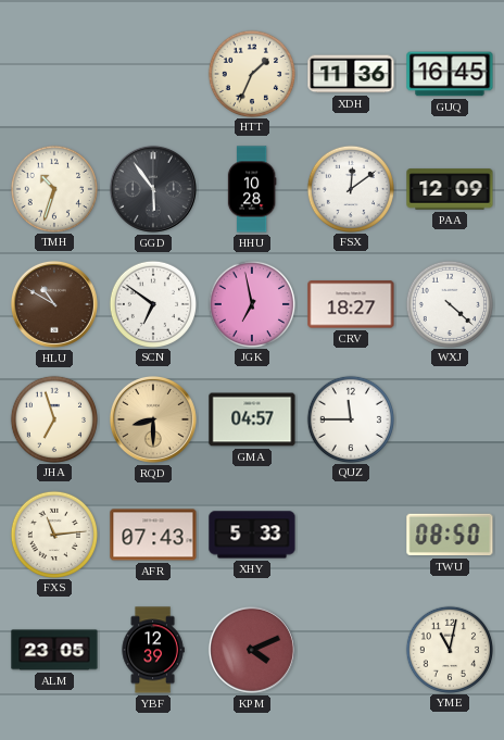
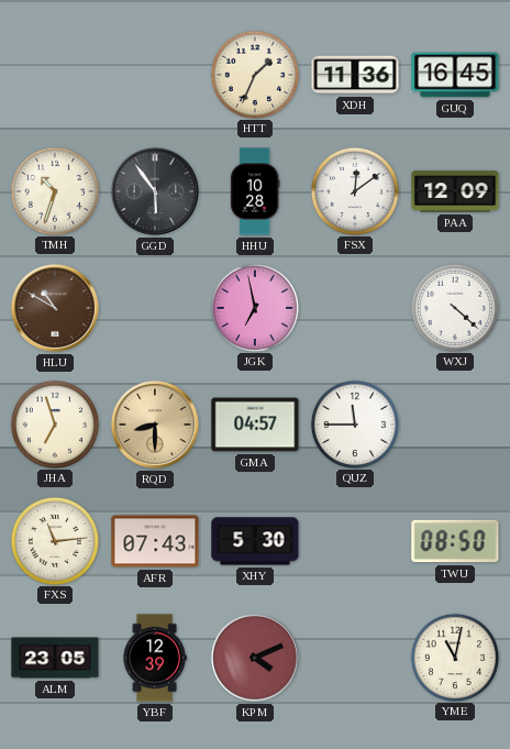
SCN: 6:51 -> none (152, 303)
CRV: 18:27 -> none (351, 304)
XHY: 5:33 -> 5:30 (255, 541)
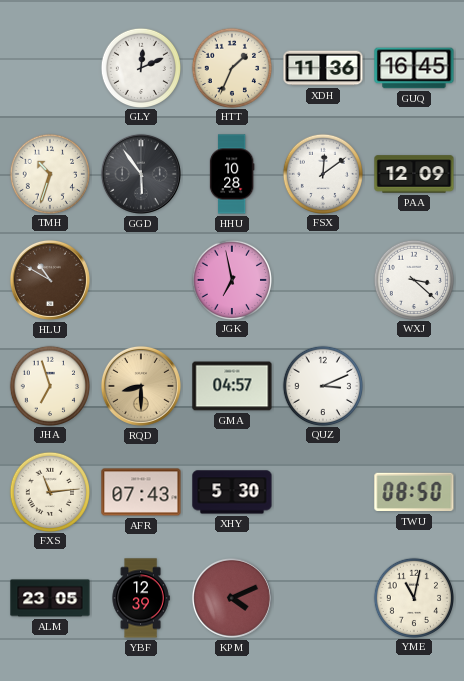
GLY: none -> 12:11 (140, 67)
WXJ: 4:22 -> 3:22 (413, 279)
QUZ: 11:45 -> 3:11 (322, 385)
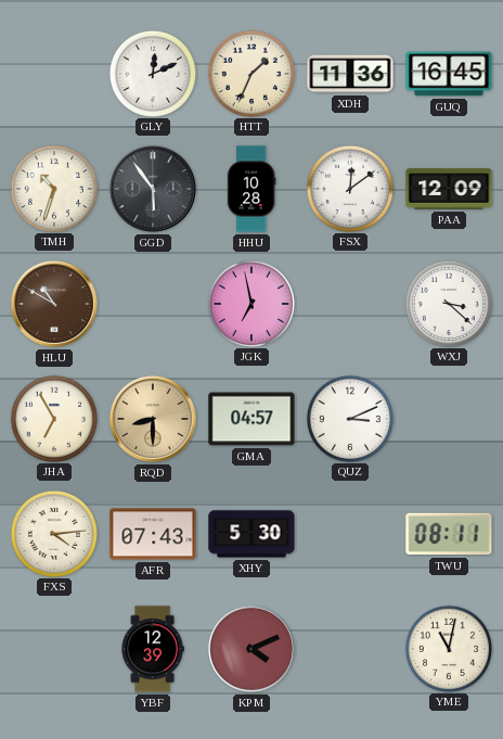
JHA: 6:57 -> 6:55 (53, 418)
FXS: 11:14 -> 4:14 (53, 533)
TWU: 08:50 -> 08:11 (449, 534)
ALM: 23:05 -> none (50, 598)
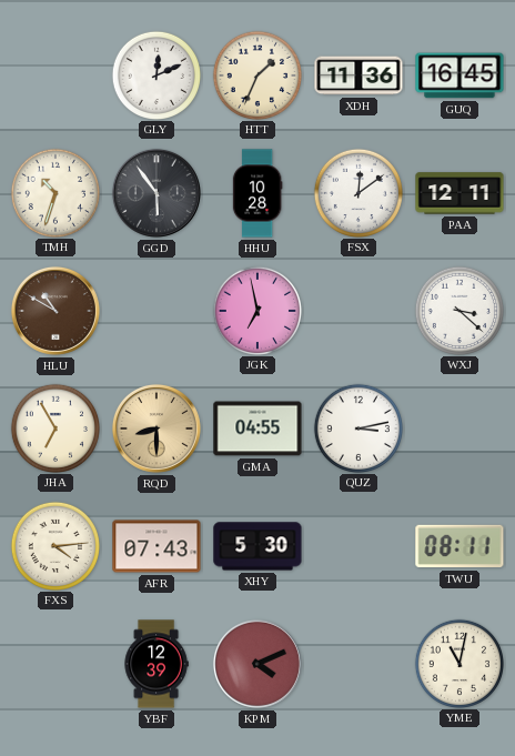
PAA: 12:09 -> 12:11 (460, 193)
GMA: 04:57 -> 04:55 (257, 429)
QUZ: 3:11 -> 3:13 (357, 427)
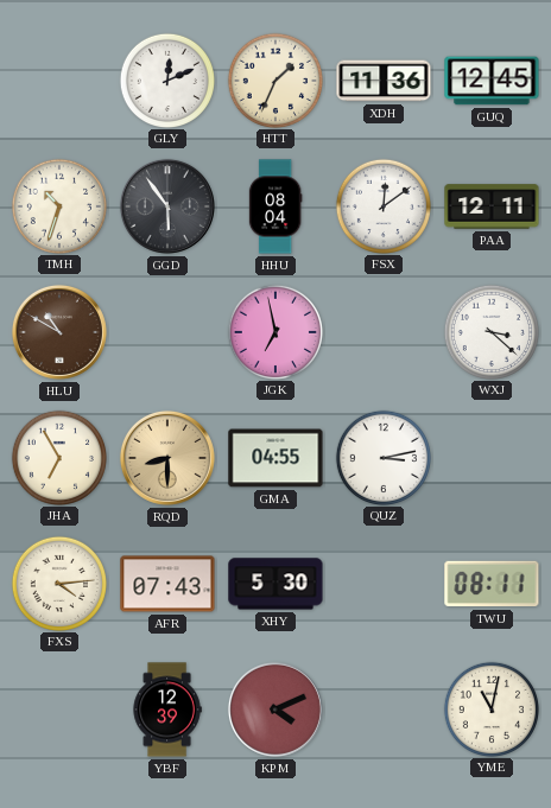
GUQ: 16:45 -> 12:45 (492, 81)
HHU: 10:28 -> 08:04 (275, 206)
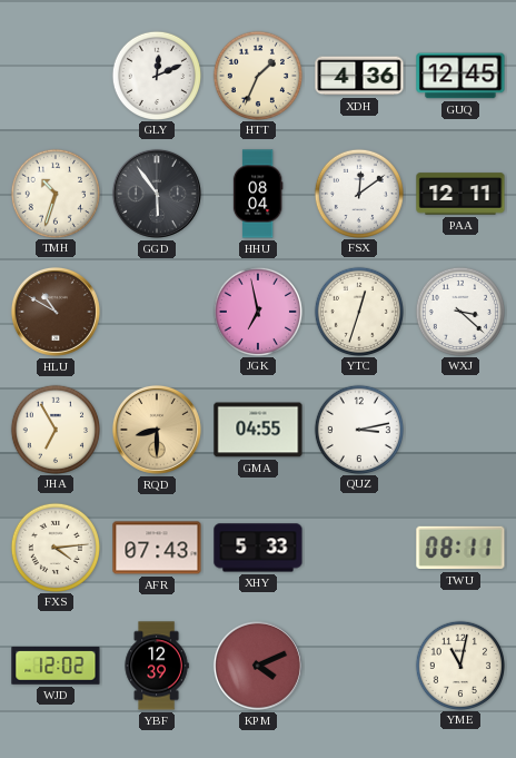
XDH: 11:36 -> 4:36 (359, 76)
YTC: none -> 12:33 (358, 311)
XHY: 5:30 -> 5:33 (258, 548)
WJD: none -> 12:02 (56, 667)
